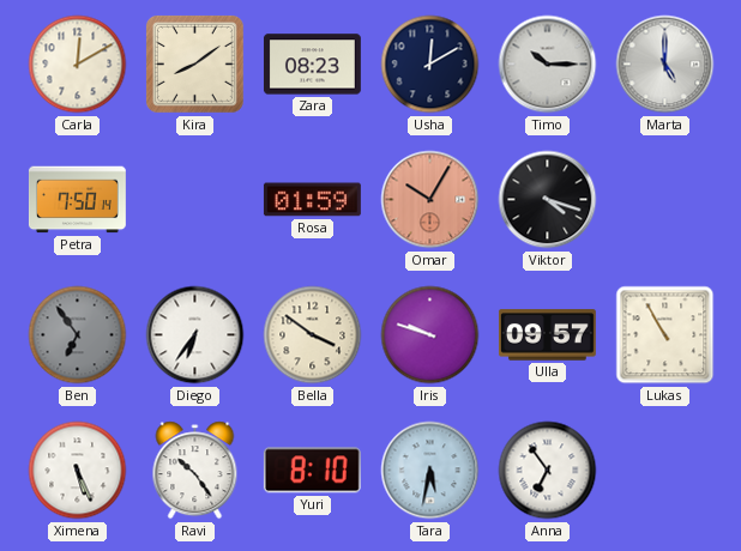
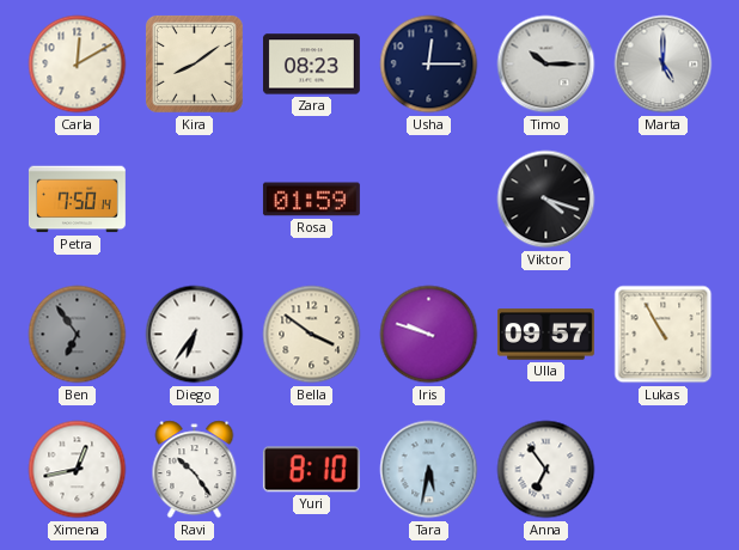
Usha: 12:10 -> 12:15 (429, 65)
Omar: 10:05 -> none (430, 200)
Ximena: 5:26 -> 12:43 (78, 470)
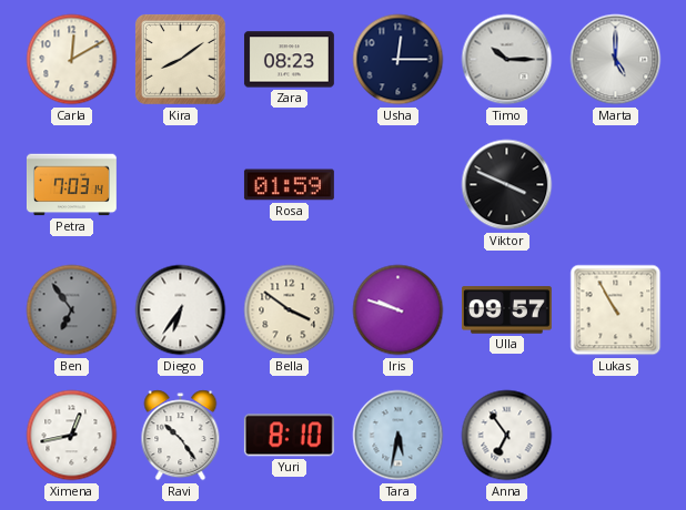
Petra: 7:50 -> 7:03 (71, 185)
Viktor: 4:18 -> 3:49 (507, 185)
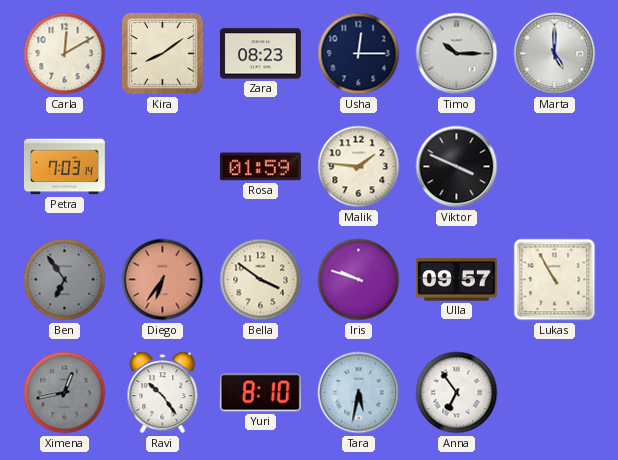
Malik: none -> 1:46 (359, 167)
Diego dial: white -> salmon (163, 280)
Ximena dial: white -> grey (65, 393)
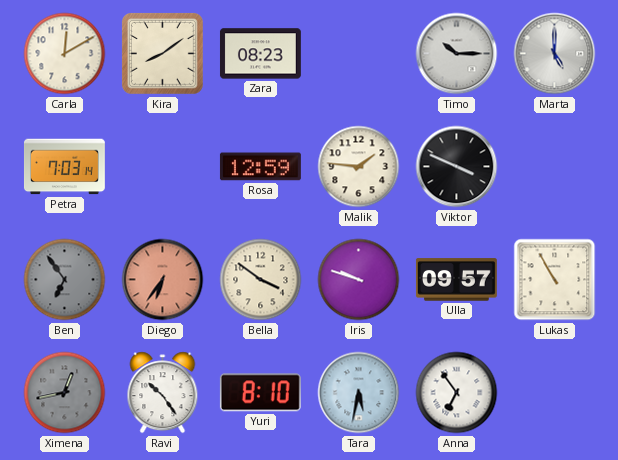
Usha: 12:15 -> none (359, 54)
Rosa: 01:59 -> 12:59 (260, 167)
